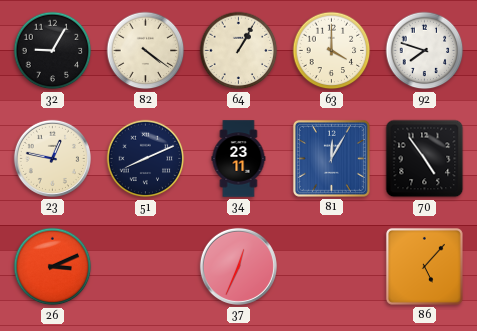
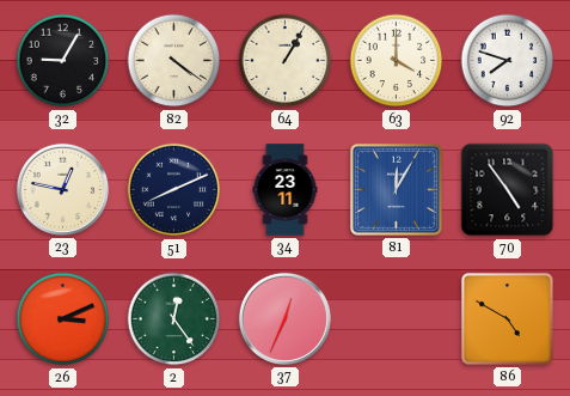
2: none -> 12:24 (174, 319)
86: 5:07 -> 4:50 (507, 318)
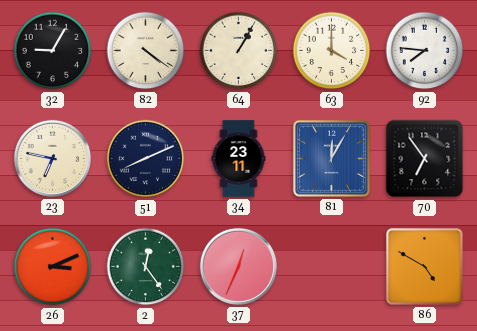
92: 7:48 -> 7:46 (425, 51)
23: 12:47 -> 6:47 (52, 158)
70: 4:54 -> 6:54 (425, 159)
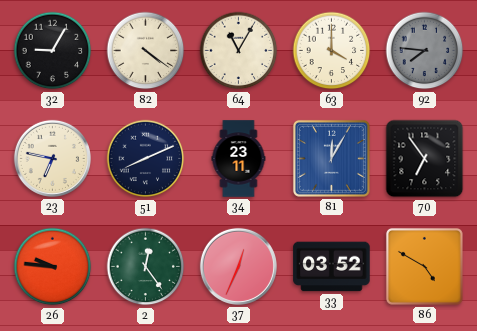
64: 1:05 -> 11:05 (239, 51)
92 dial: white -> grey (425, 51)
26: 3:11 -> 9:46 (53, 267)
33: none -> 03:52 (332, 267)
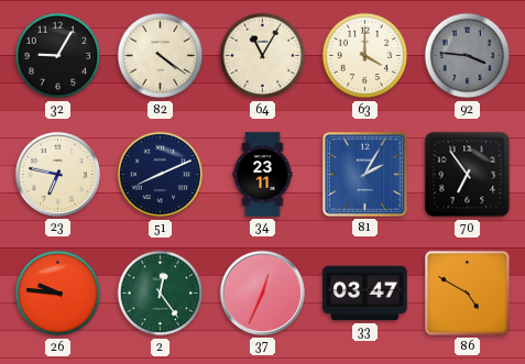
92: 7:46 -> 3:46 (468, 56)
81: 12:05 -> 2:05 (364, 174)
33: 03:52 -> 03:47 (365, 294)
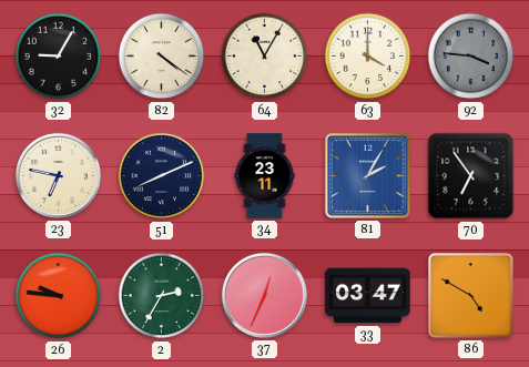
2: 12:24 -> 2:35 (162, 296)
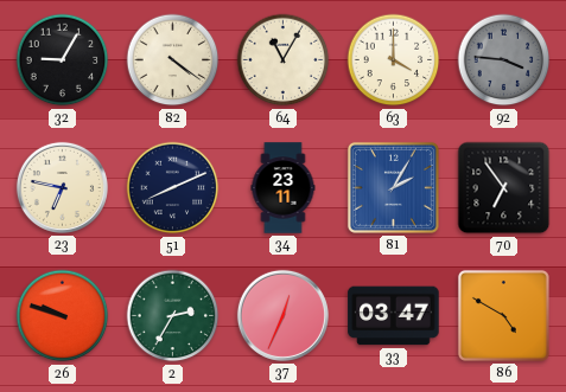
26: 9:46 -> 9:48 (63, 316)
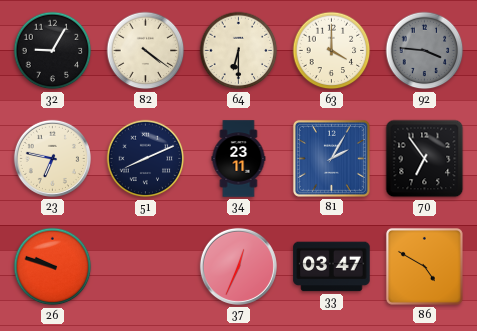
64: 11:05 -> 6:30 (239, 51)
2: 2:35 -> none (173, 316)
